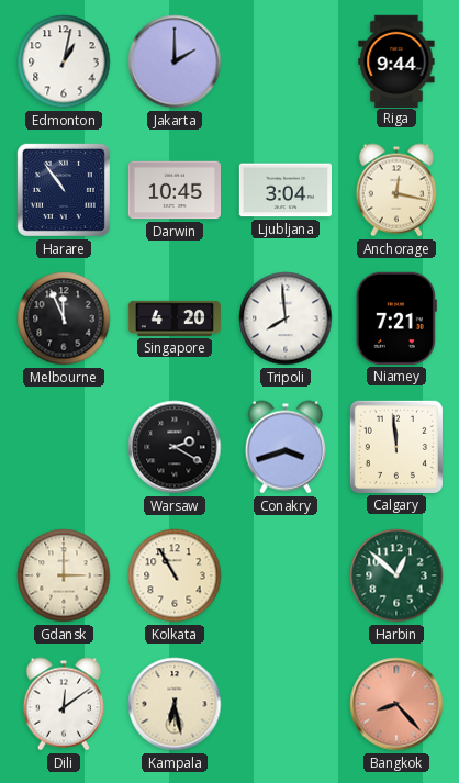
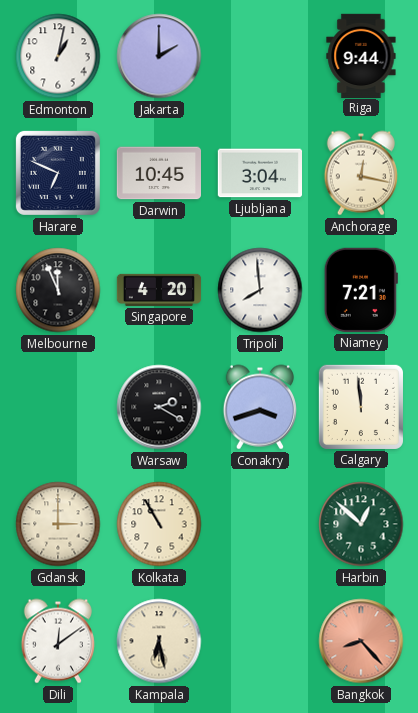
Harare: 10:54 -> 6:49 (58, 173)
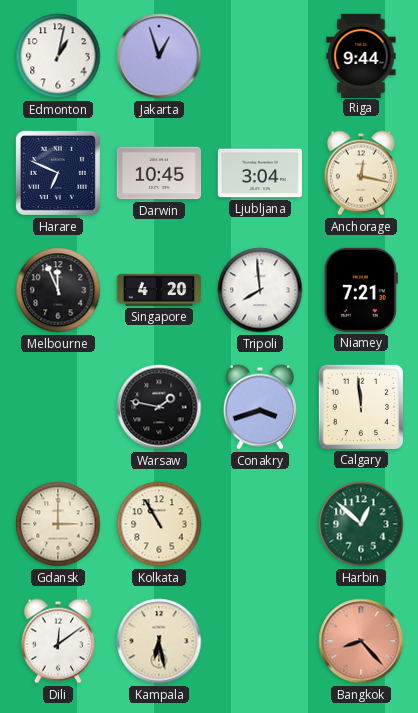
Jakarta: 2:00 -> 12:57 (159, 56)
Warsaw: 2:20 -> 1:47 (159, 407)
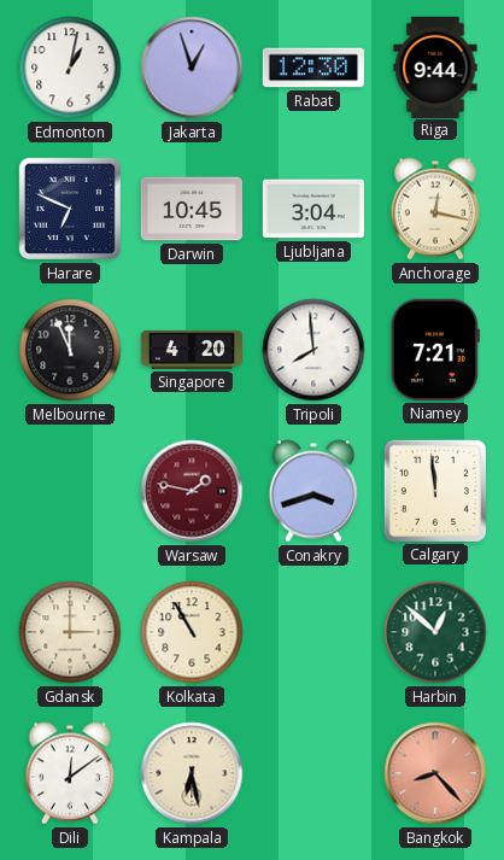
Rabat: none -> 12:30 (312, 68)
Warsaw dial: black -> burgundy (192, 491)
